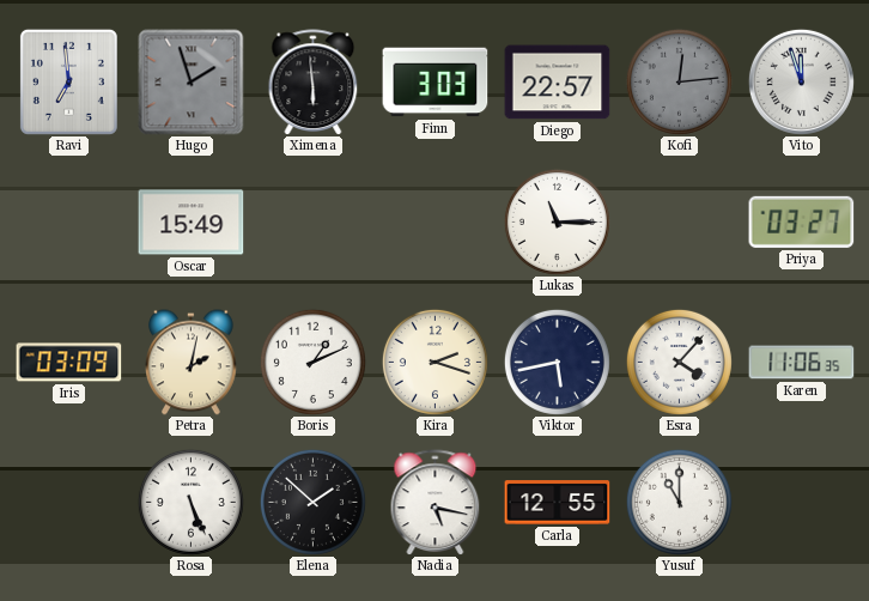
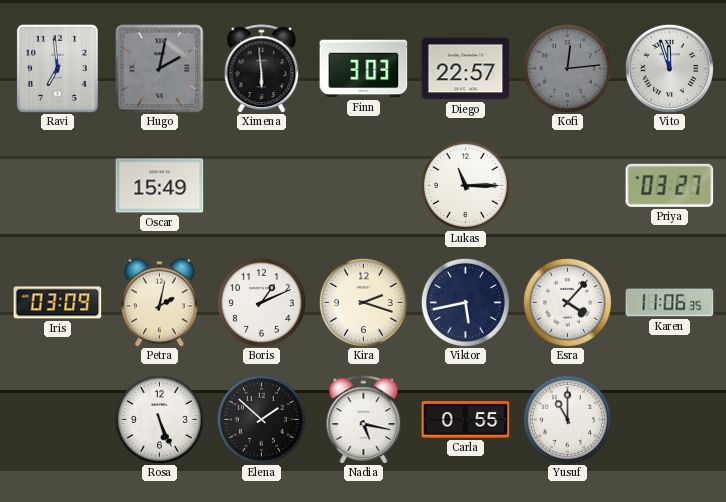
Hugo: 1:57 -> 2:02 (160, 69)
Carla: 12:55 -> 0:55 (466, 420)
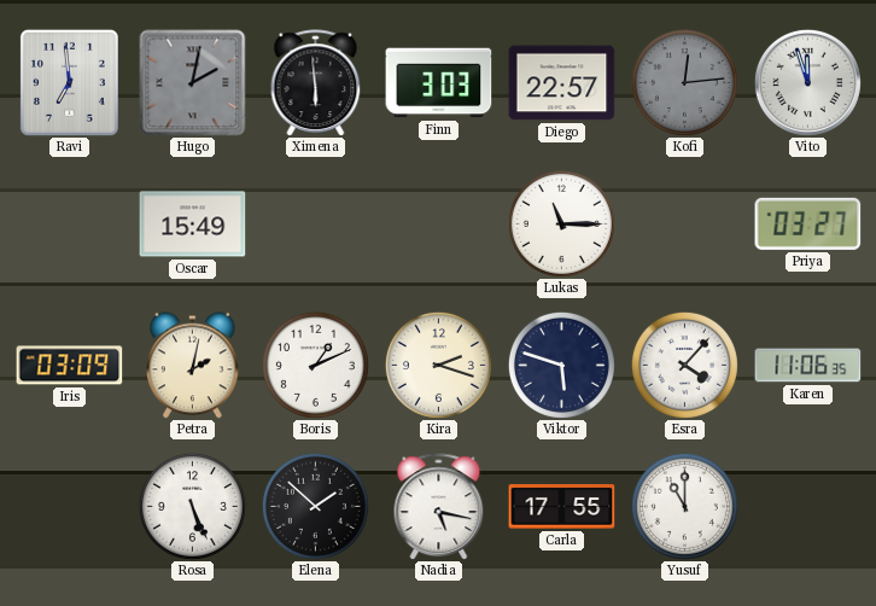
Viktor: 5:43 -> 5:48 (561, 365)
Carla: 0:55 -> 17:55 (562, 507)
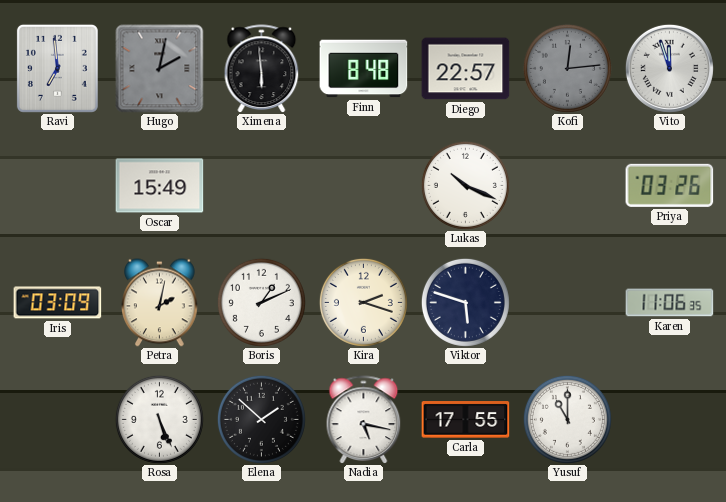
Finn: 3:03 -> 8:48 (364, 69)
Lukas: 11:15 -> 10:19 (465, 185)
Priya: 03:27 -> 03:26 (670, 185)
Esra: 4:07 -> none (684, 365)
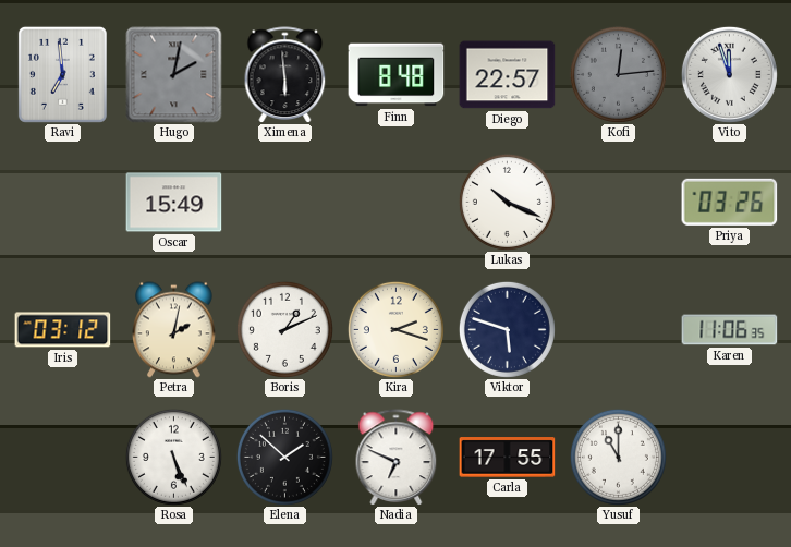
Iris: 03:09 -> 03:12 (63, 330)
Nadia: 5:17 -> 6:49 (397, 457)
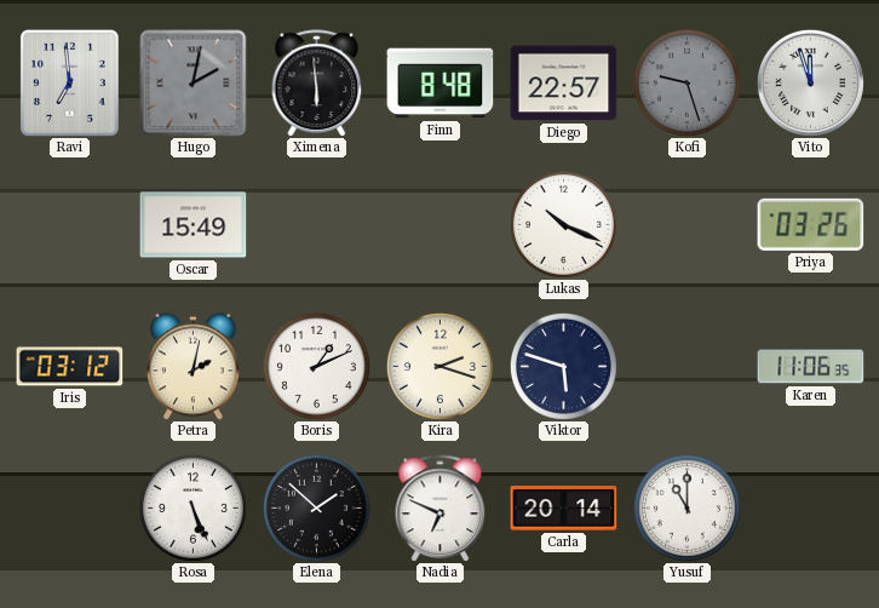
Kofi: 12:14 -> 9:27 (686, 82)
Carla: 17:55 -> 20:14 (564, 509)
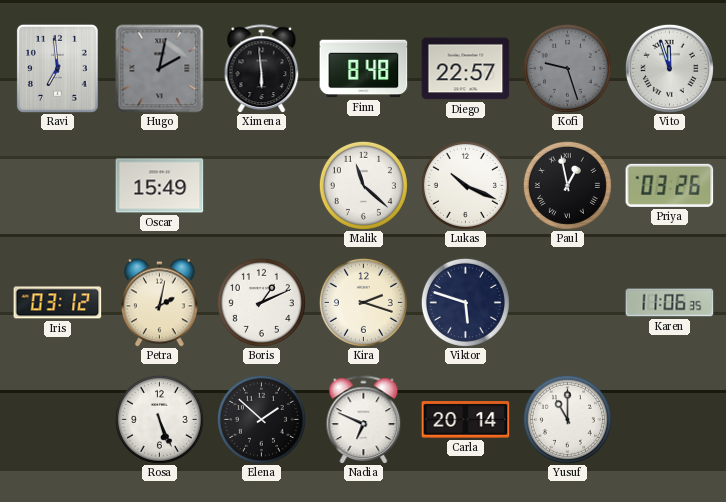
Malik: none -> 11:22 (363, 185)
Paul: none -> 12:58 (567, 185)
